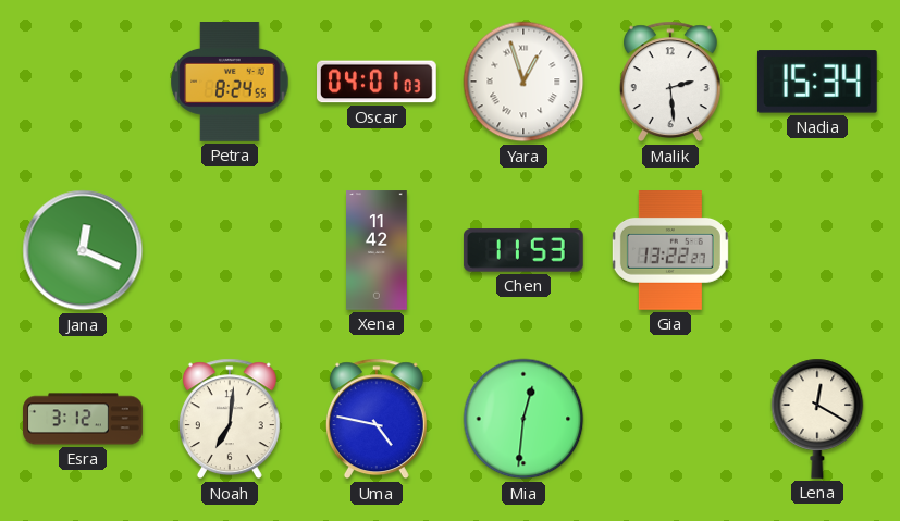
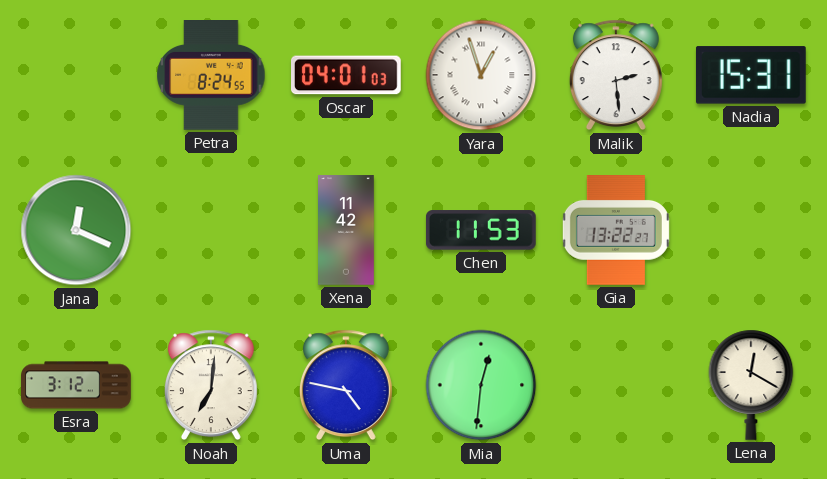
Nadia: 15:34 -> 15:31 (751, 75)
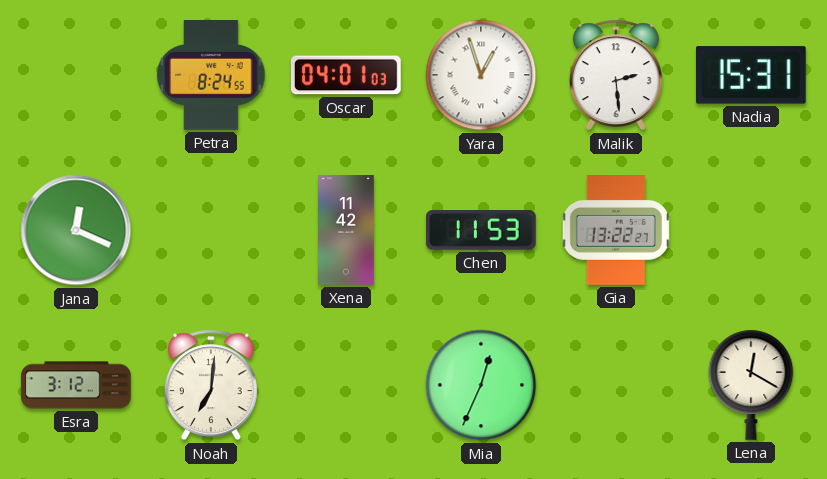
Uma: 4:47 -> none (346, 385)
Mia: 12:31 -> 12:34 (481, 385)
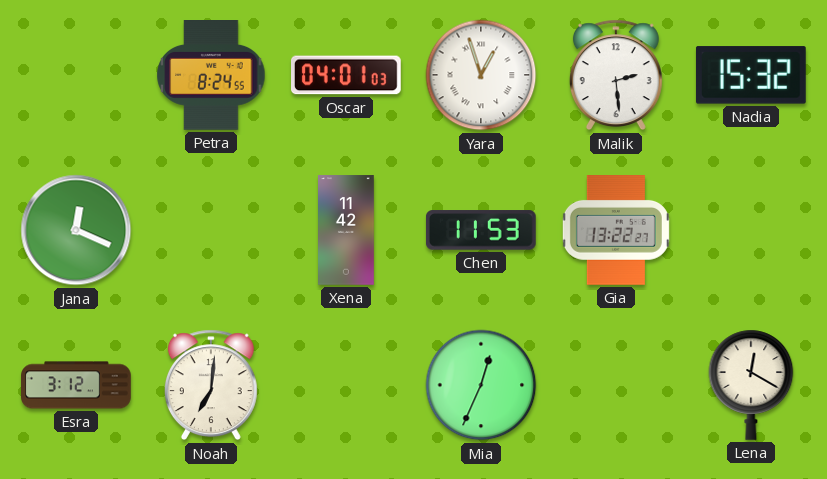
Nadia: 15:31 -> 15:32 (751, 75)
